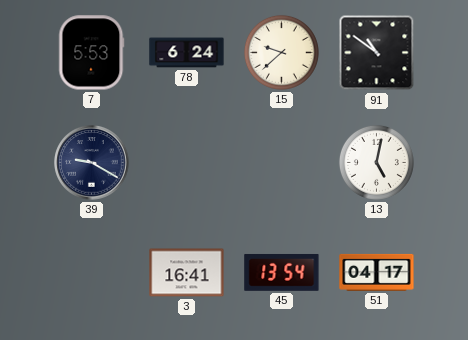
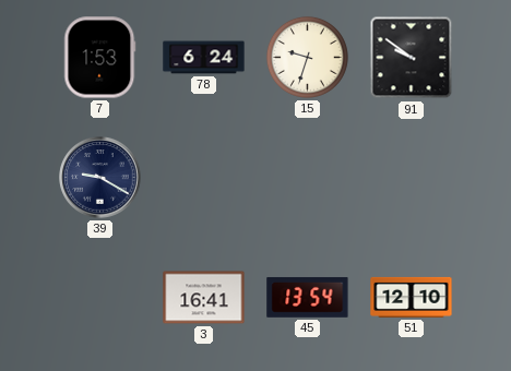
7: 5:53 -> 1:53 (100, 58)
15: 9:38 -> 9:33 (307, 57)
91: 10:51 -> 9:51 (412, 58)
13: 5:02 -> none (376, 162)
51: 04:17 -> 12:10 (412, 297)
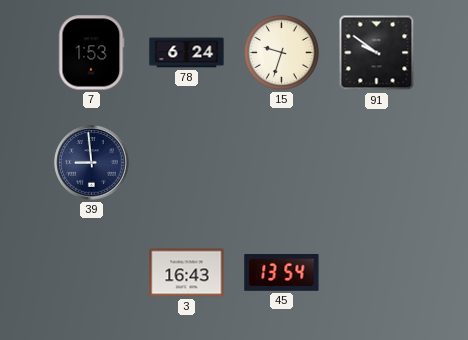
39: 9:20 -> 8:59 (92, 163)
3: 16:41 -> 16:43 (187, 273)
51: 12:10 -> none (412, 297)
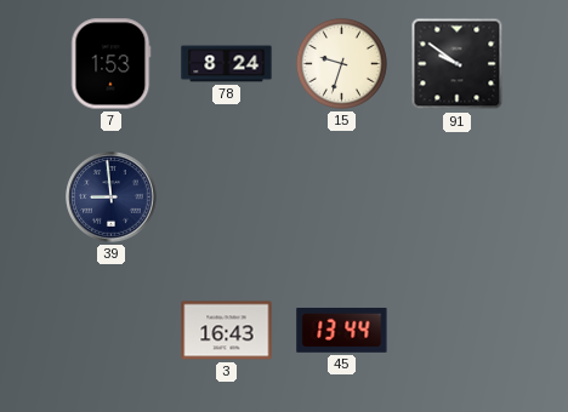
78: 6:24 -> 8:24 (227, 64)
45: 13:54 -> 13:44 (342, 330)
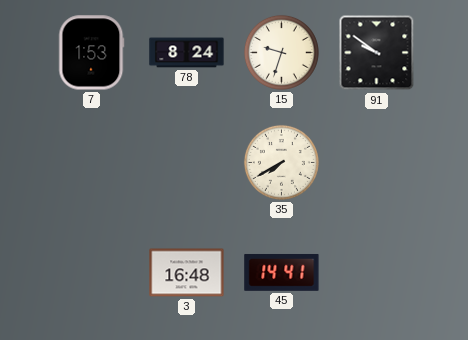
39: 8:59 -> none (112, 198)
35: none -> 7:40 (281, 162)
3: 16:43 -> 16:48 (187, 273)
45: 13:44 -> 14:41 (282, 272)
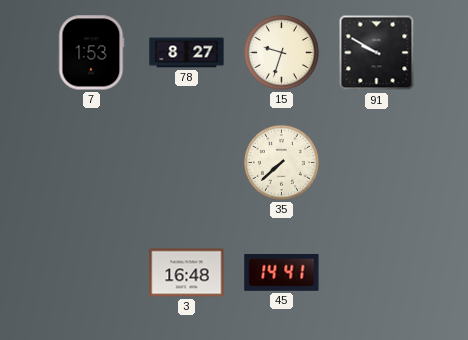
78: 8:24 -> 8:27 (187, 53)
91: 9:51 -> 9:50 (377, 53)
35: 7:40 -> 7:38 (281, 162)
